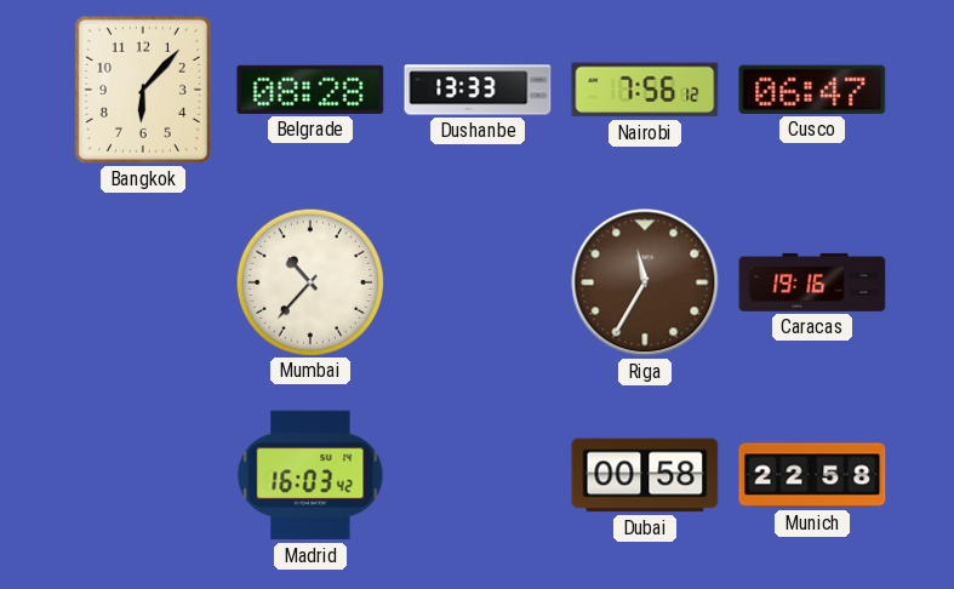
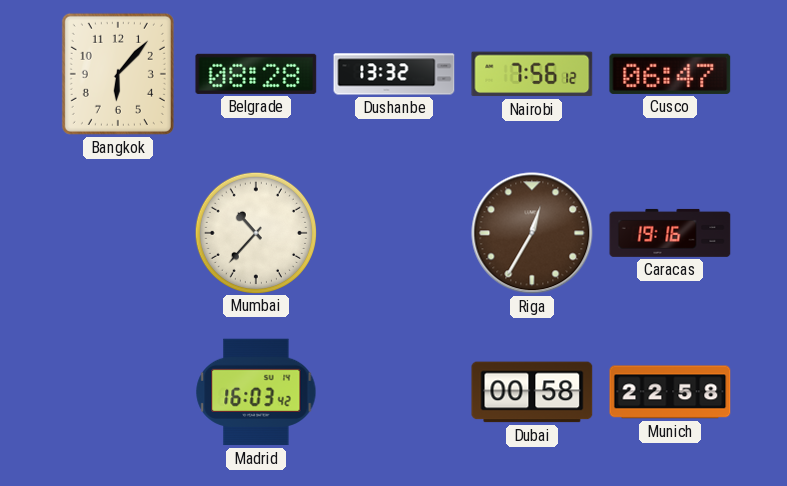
Dushanbe: 13:33 -> 13:32 (394, 74)
Riga: 11:35 -> 12:35 (532, 233)
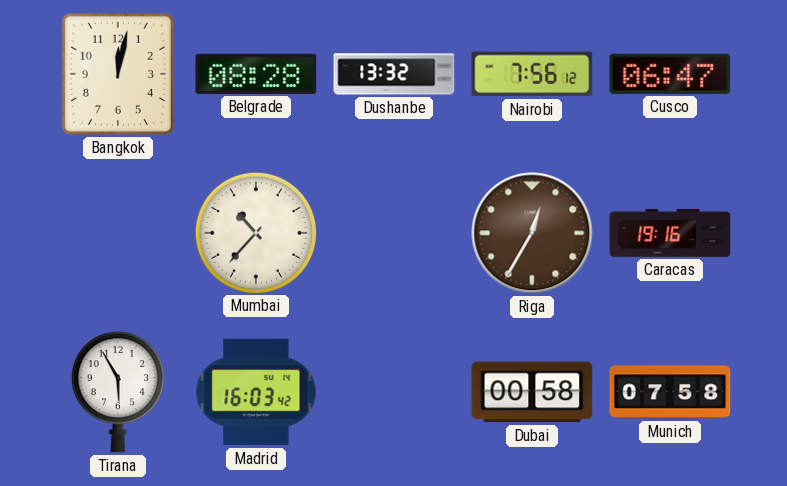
Bangkok: 6:07 -> 12:02 (118, 74)
Tirana: none -> 5:55 (118, 393)
Munich: 22:58 -> 07:58 (670, 392)
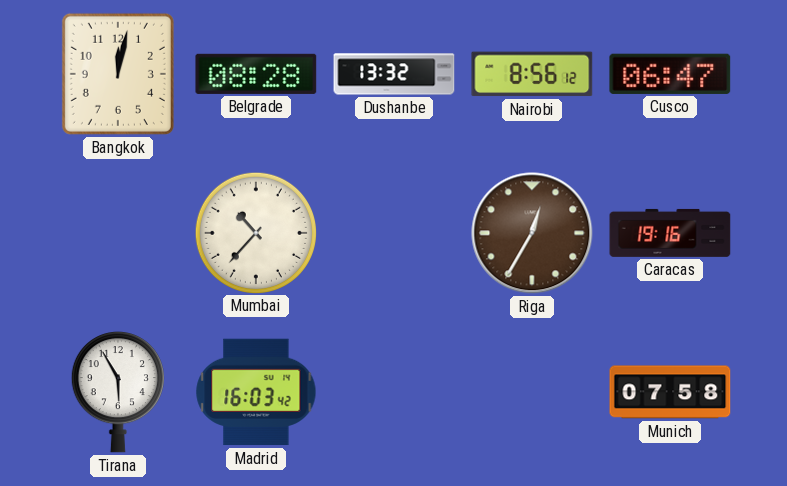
Nairobi: 7:56 -> 8:56 (532, 74)
Dubai: 00:58 -> none (532, 392)
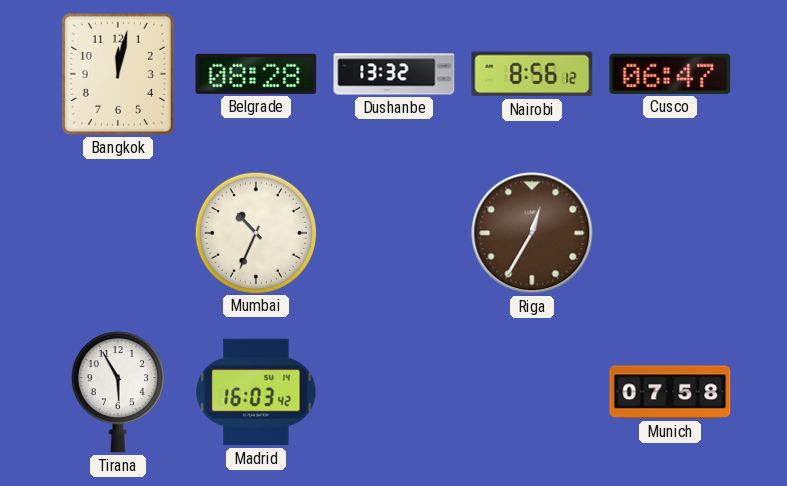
Mumbai: 10:37 -> 10:34 (255, 232)
Caracas: 19:16 -> none (670, 233)
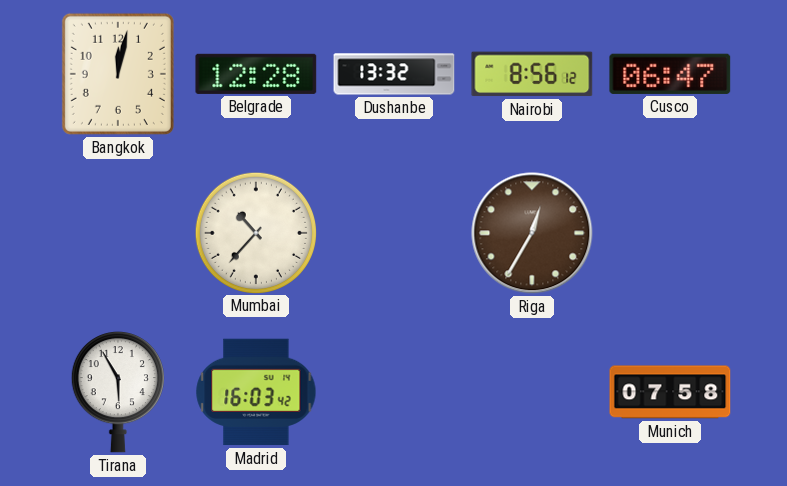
Belgrade: 08:28 -> 12:28 (256, 74)
Mumbai: 10:34 -> 10:37 (255, 232)
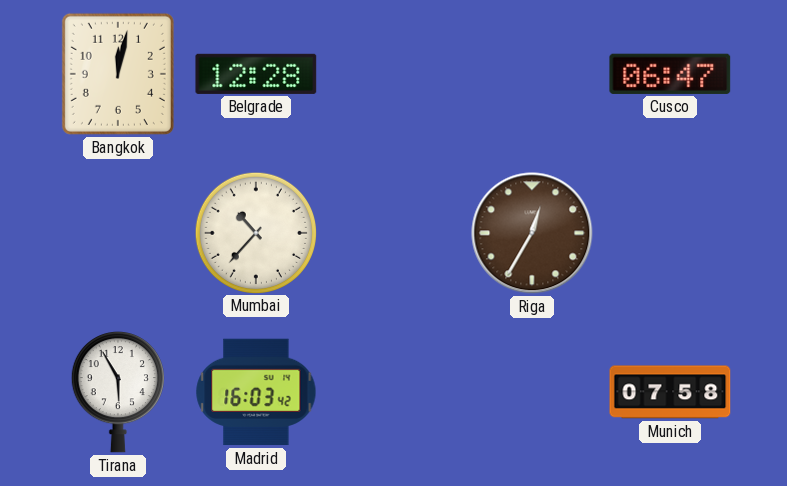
Dushanbe: 13:32 -> none (394, 74)
Nairobi: 8:56 -> none (532, 74)
